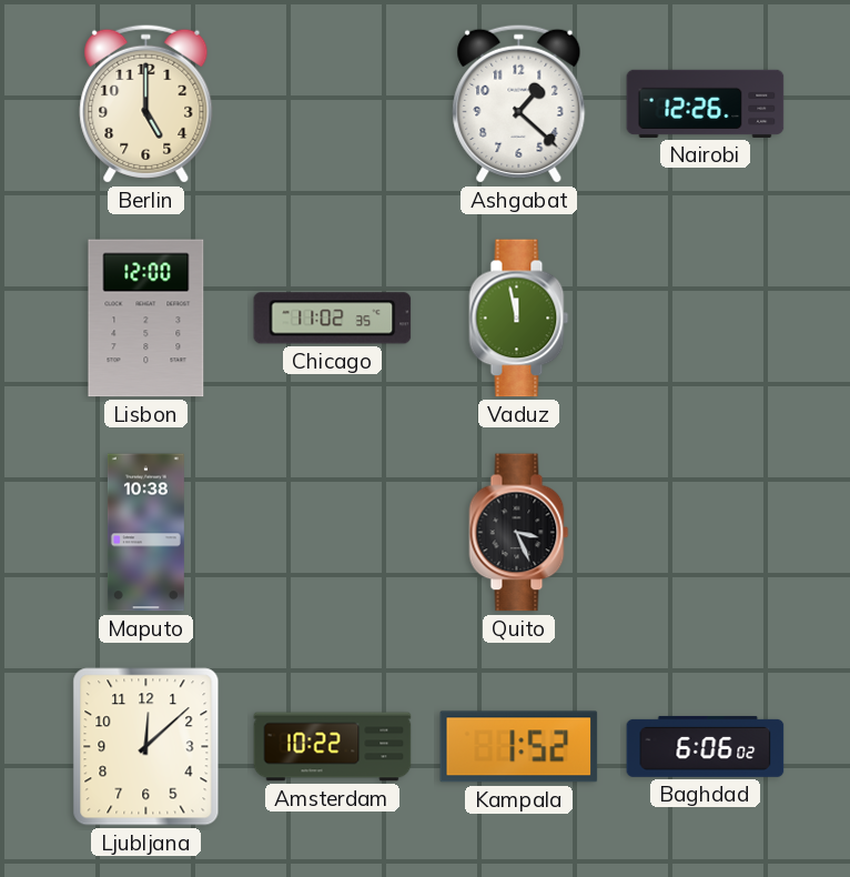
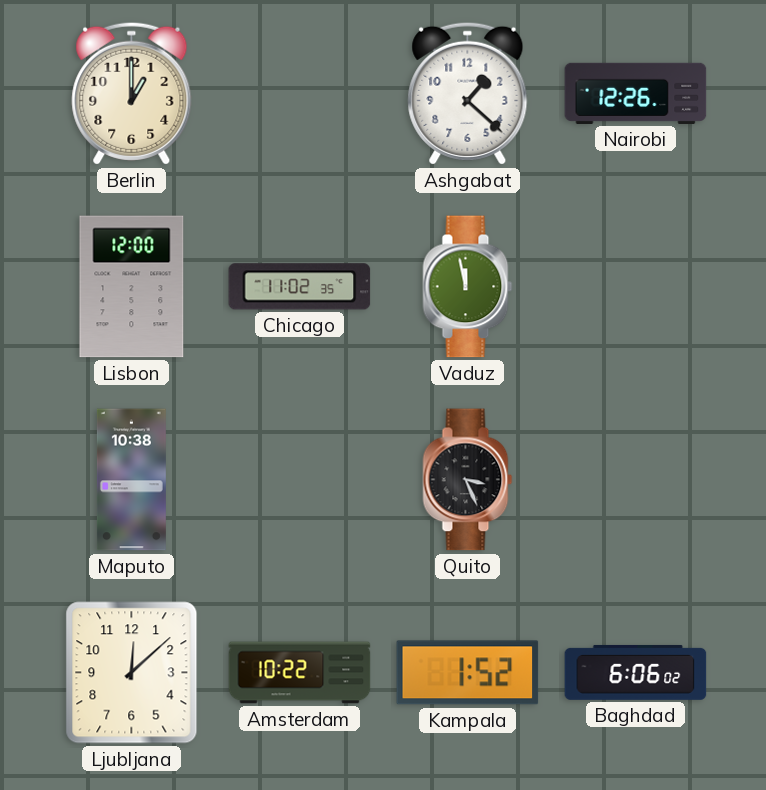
Berlin: 5:00 -> 1:00 (132, 93)
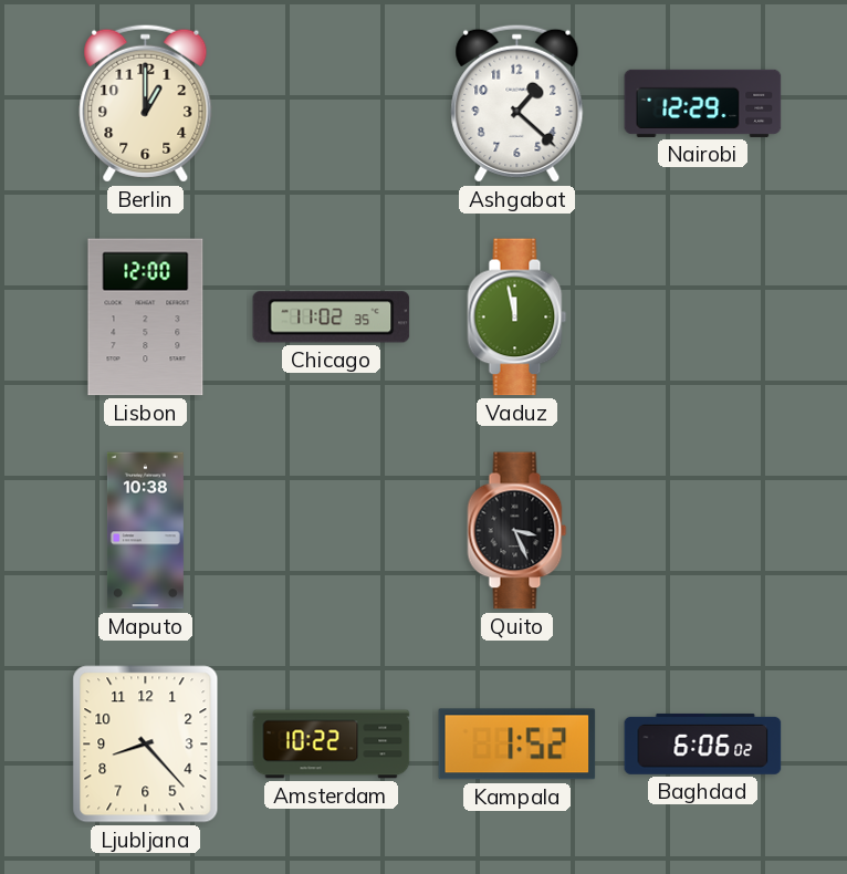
Nairobi: 12:26 -> 12:29 (703, 103)
Ljubljana: 12:08 -> 8:23 (146, 745)
